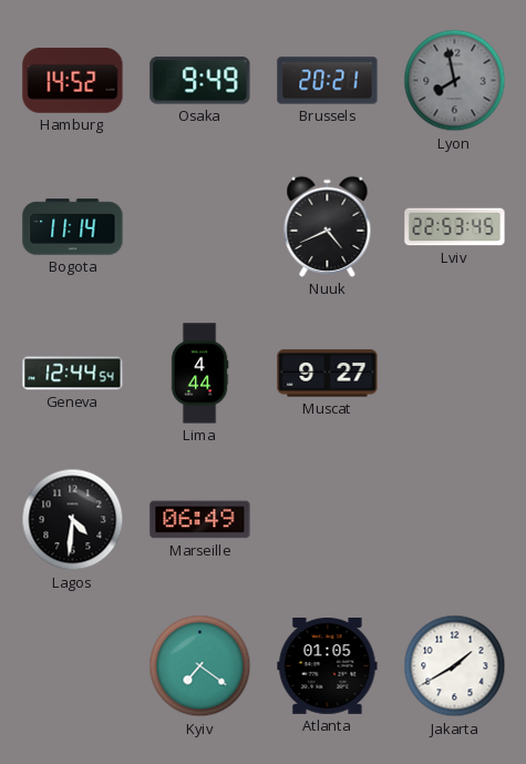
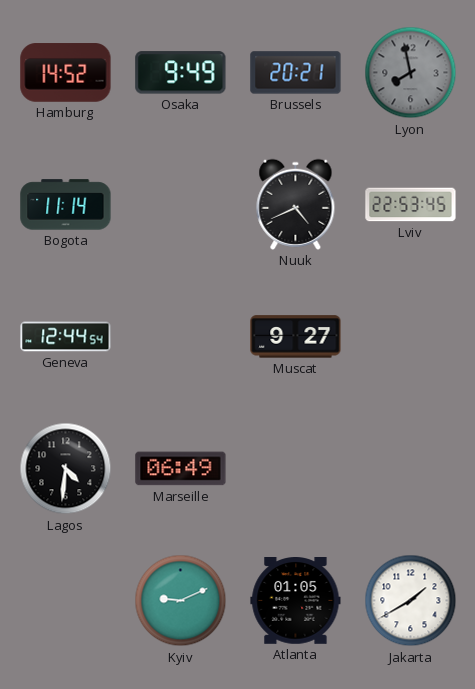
Lima: 4:44 -> none (199, 374)
Kyiv: 7:21 -> 9:11 (181, 601)
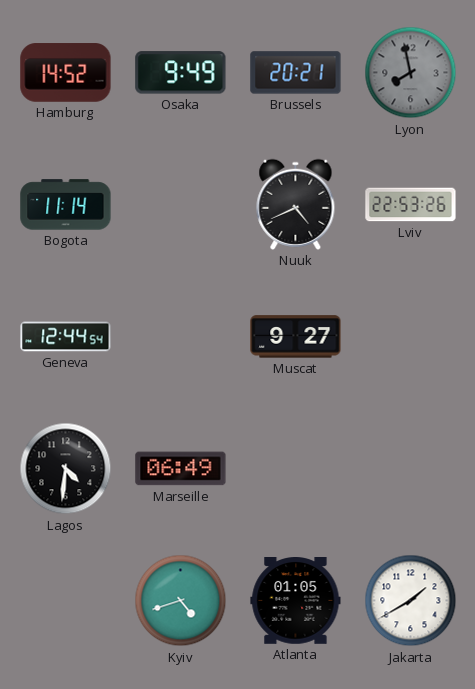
Lviv: 22:53:45 -> 22:53:26 (411, 205)
Kyiv: 9:11 -> 4:42 (181, 601)
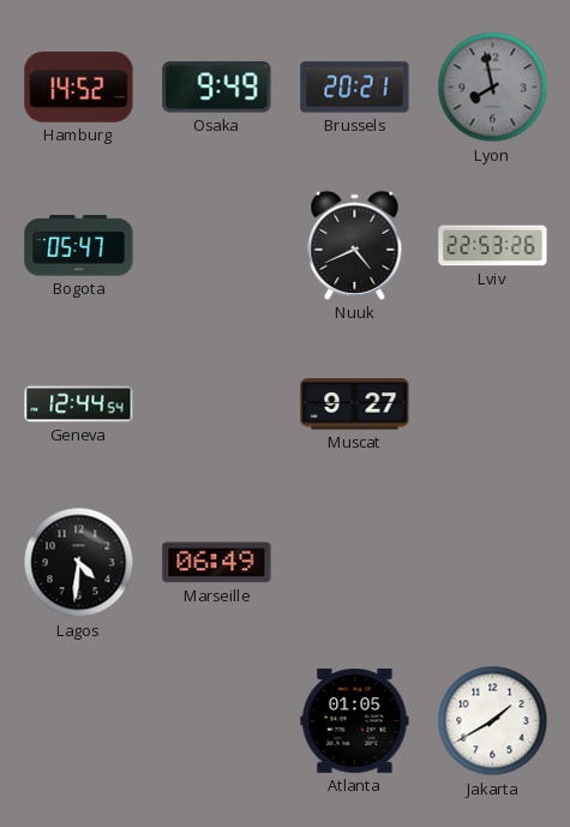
Bogota: 11:14 -> 05:47 (79, 246)
Kyiv: 4:42 -> none (181, 601)
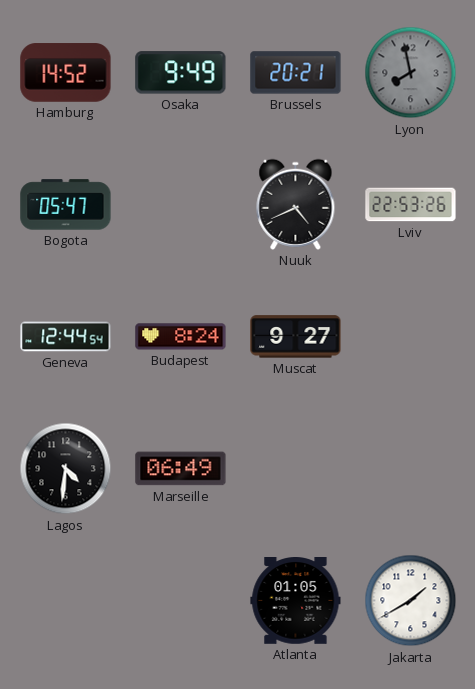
Budapest: none -> 8:24 (181, 337)
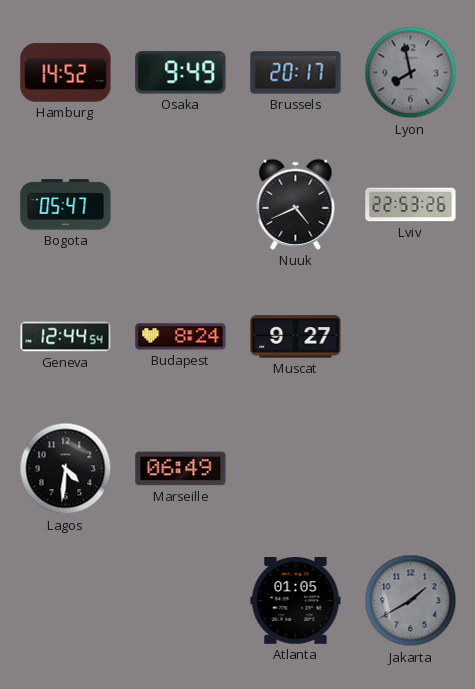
Brussels: 20:21 -> 20:17 (296, 73)
Jakarta dial: white -> grey (411, 601)
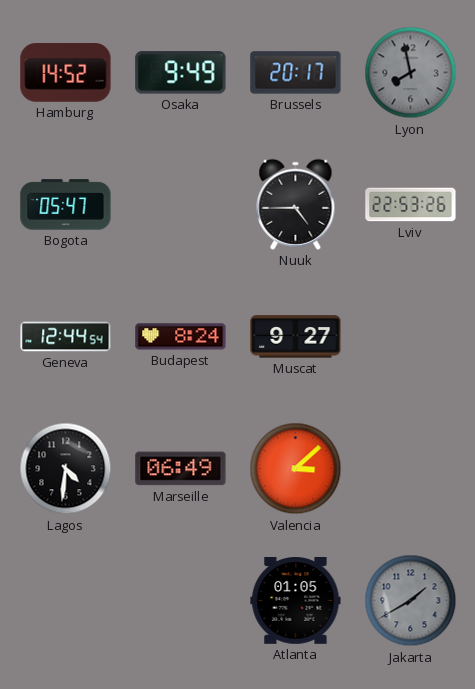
Nuuk: 4:41 -> 4:45 (296, 204)
Valencia: none -> 3:08 (296, 469)
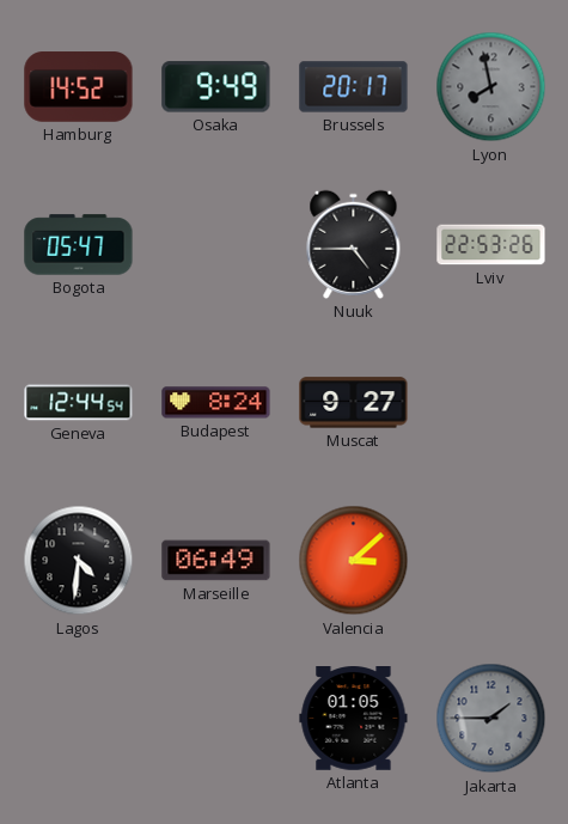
Jakarta: 1:40 -> 1:45 (491, 719)
